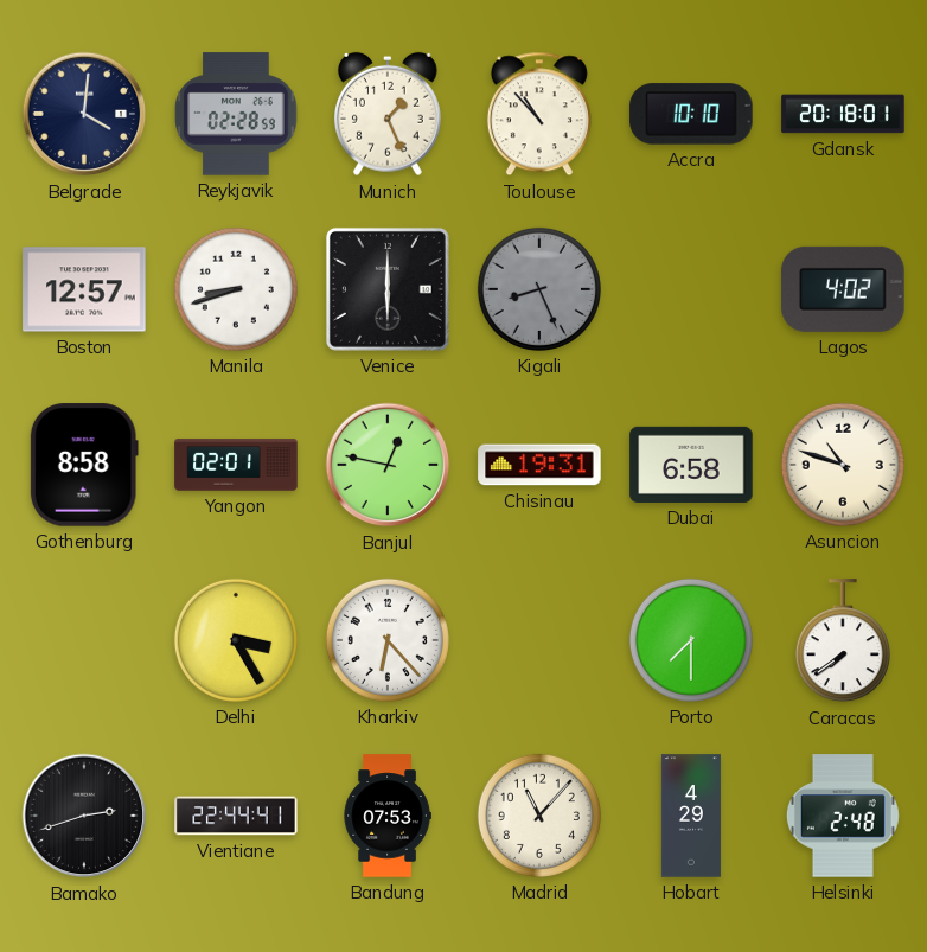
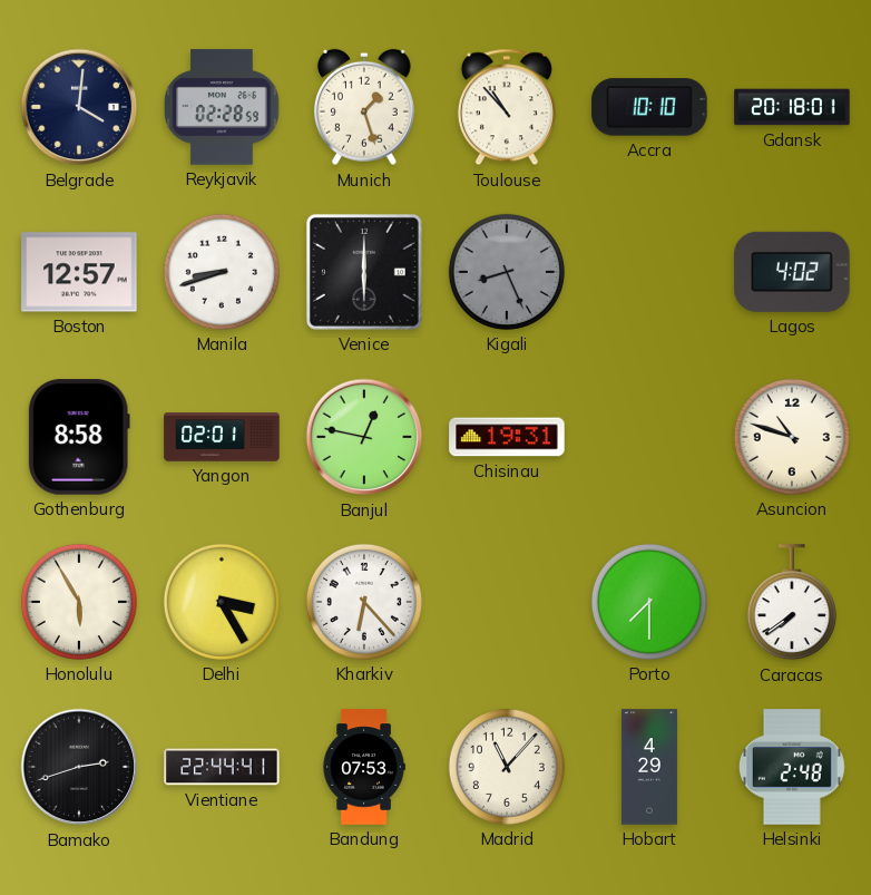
Munich: 1:26 -> 1:27 (364, 107)
Dubai: 6:58 -> none (691, 465)
Honolulu: none -> 5:55 (79, 602)
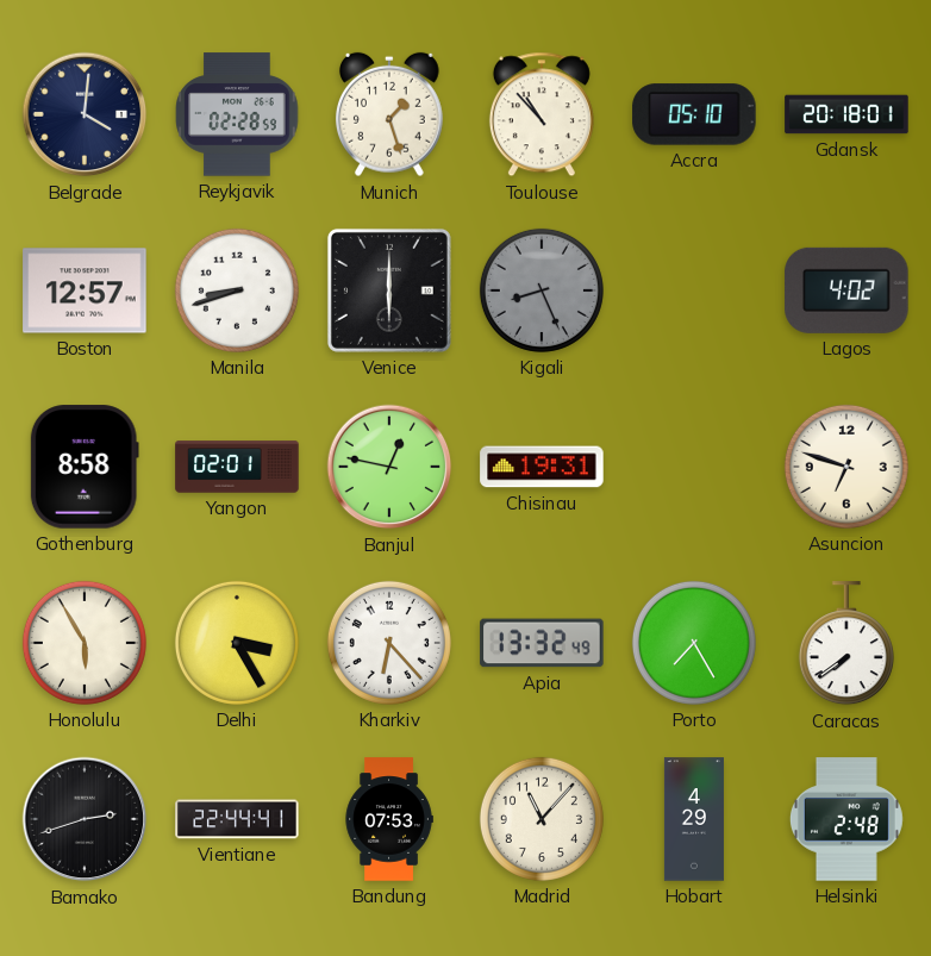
Accra: 10:10 -> 05:10 (694, 114)
Asuncion: 10:48 -> 6:48 (846, 467)
Apia: none -> 13:32 (542, 643)
Porto: 7:30 -> 7:25 (694, 643)
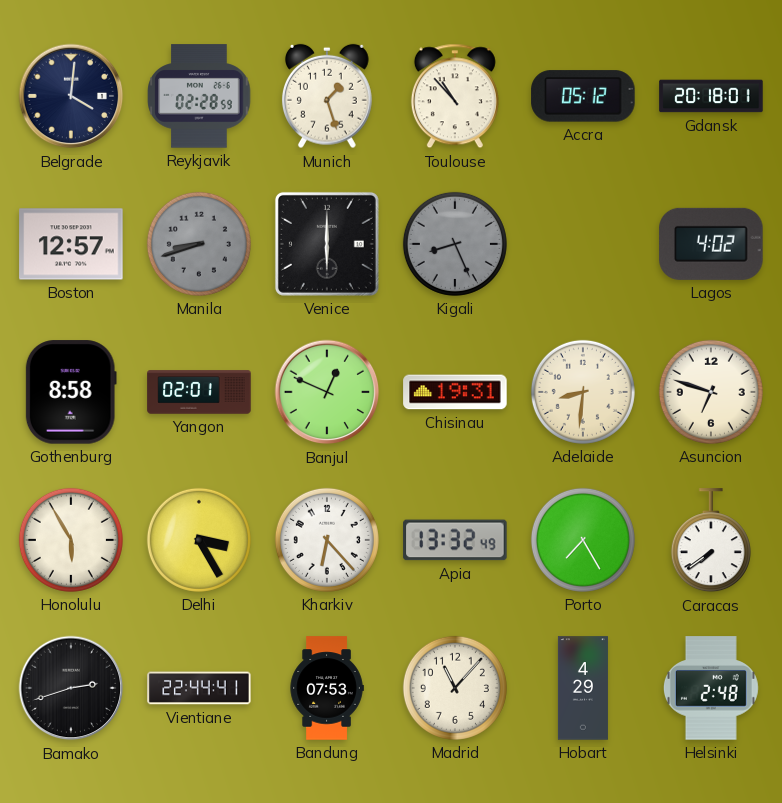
Accra: 05:10 -> 05:12 (583, 96)
Manila dial: white -> grey (199, 244)
Banjul: 12:47 -> 12:49 (327, 392)
Adelaide: none -> 8:31 (583, 392)
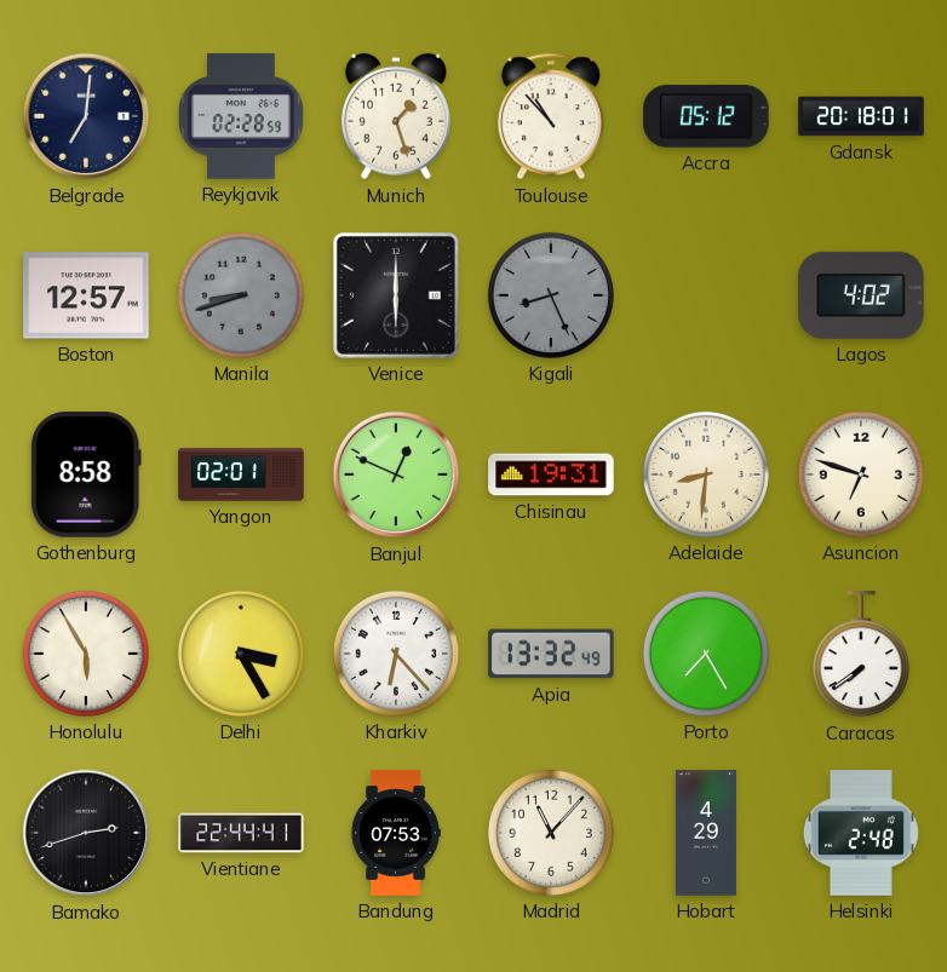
Belgrade: 4:01 -> 7:01 (86, 116)
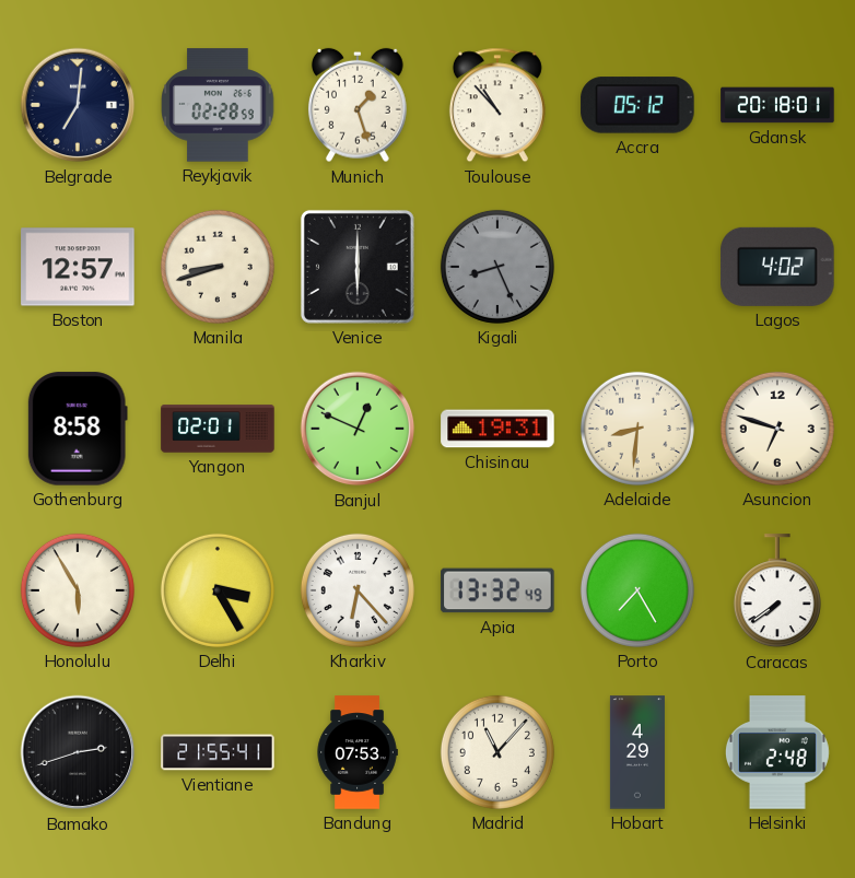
Manila dial: grey -> cream (218, 267)
Vientiane: 22:44 -> 21:55 (218, 752)
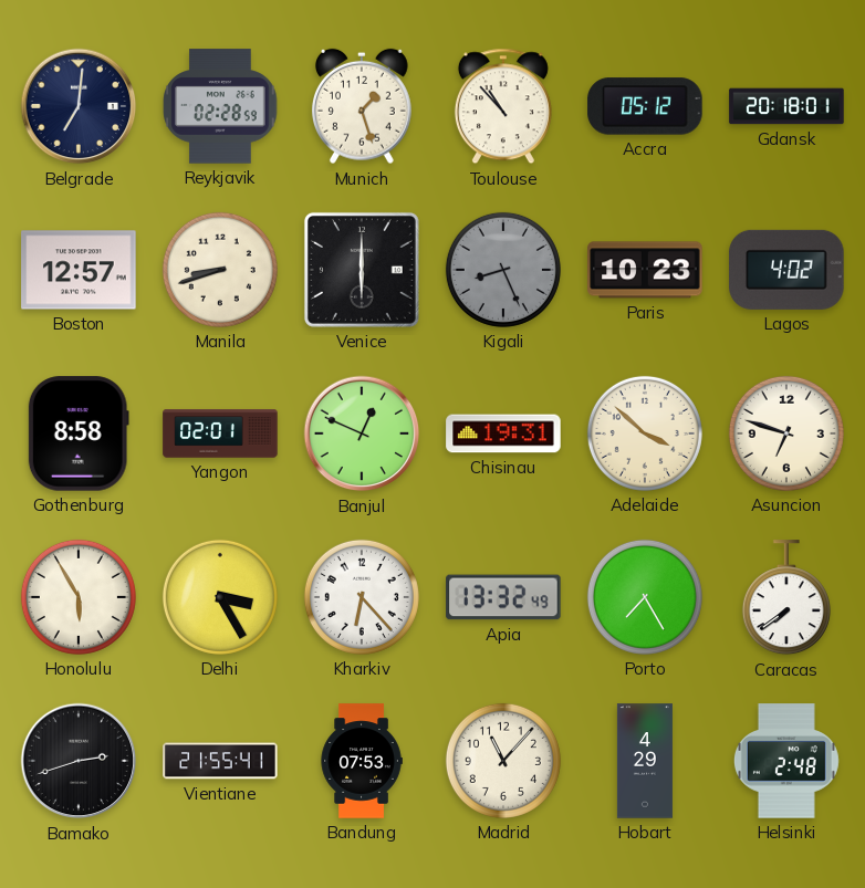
Paris: none -> 10:23 (645, 270)
Adelaide: 8:31 -> 3:52 (645, 433)
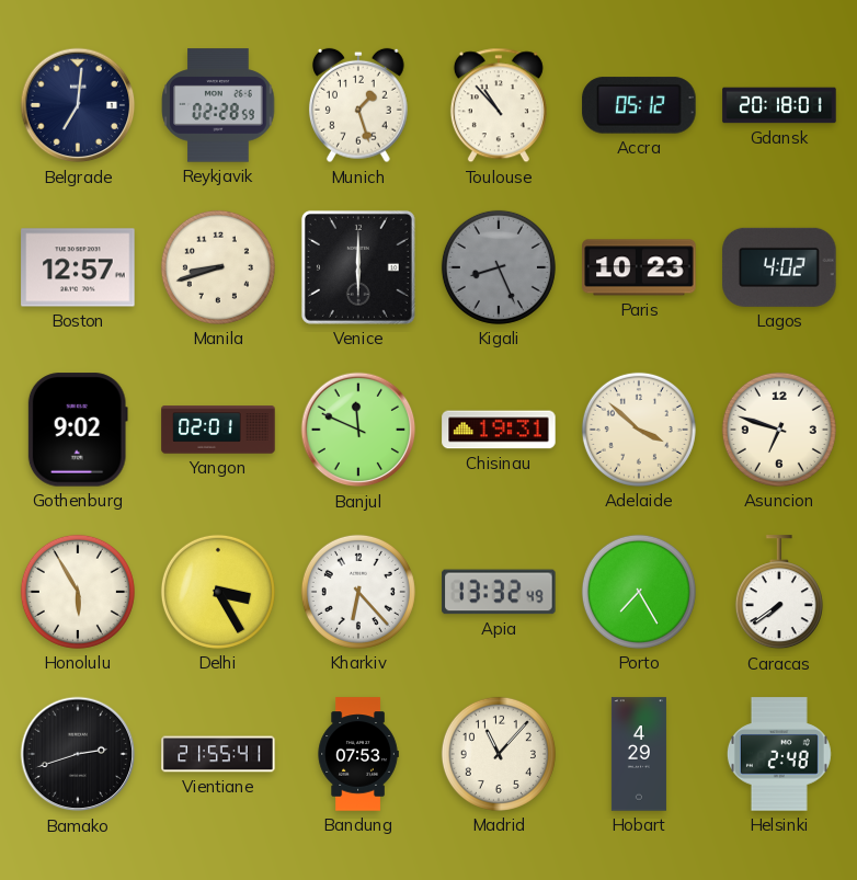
Gothenburg: 8:58 -> 9:02 (78, 430)
Banjul: 12:49 -> 11:49 (358, 430)
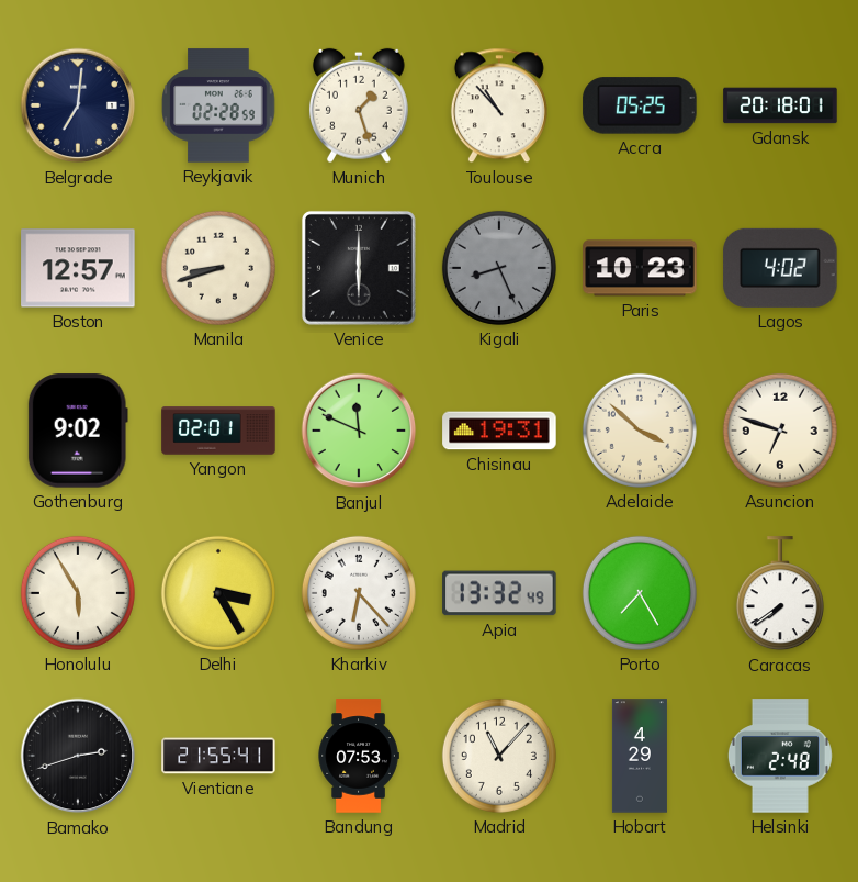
Accra: 05:12 -> 05:25 (640, 105)
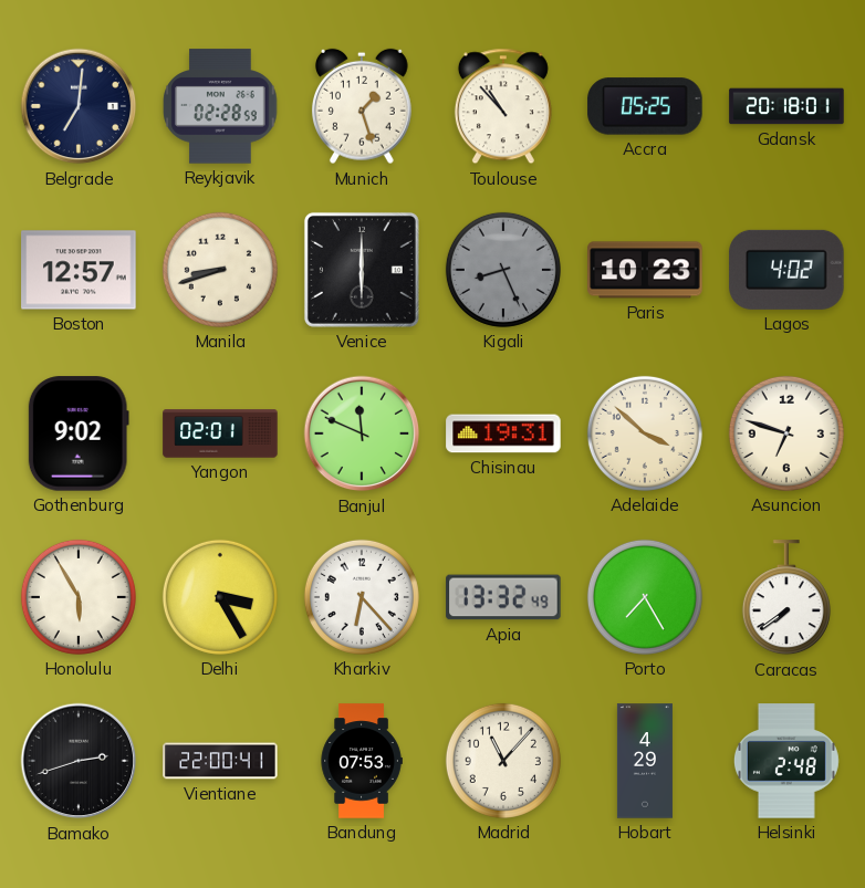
Vientiane: 21:55 -> 22:00 (220, 761)
